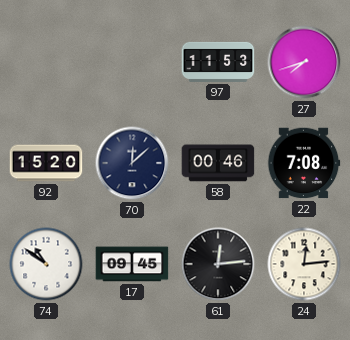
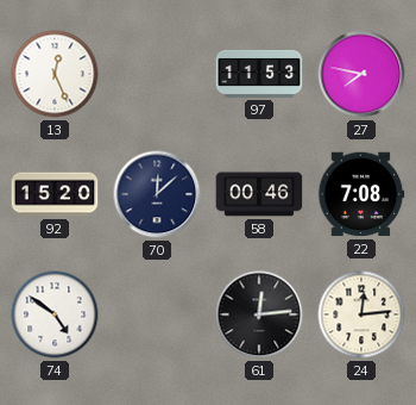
13: none -> 12:26 (55, 74)
27: 7:42 -> 7:47 (361, 74)
74: 10:51 -> 4:51 (55, 314)
17: 09:45 -> none (132, 264)
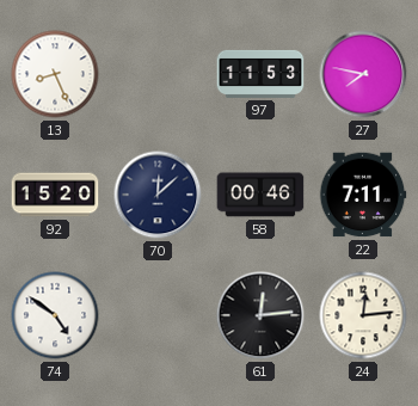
13: 12:26 -> 8:26 (55, 74)
22: 7:08 -> 7:11 (363, 195)
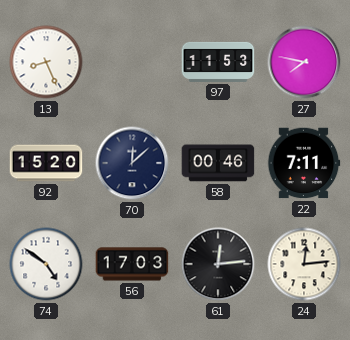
56: none -> 17:03 (132, 264)
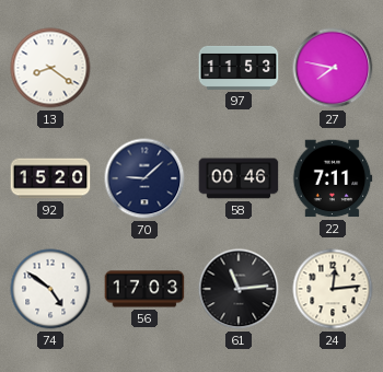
13: 8:26 -> 8:21 (50, 68)
70: 12:08 -> 9:08 (144, 178)
61: 12:14 -> 11:14 (239, 289)
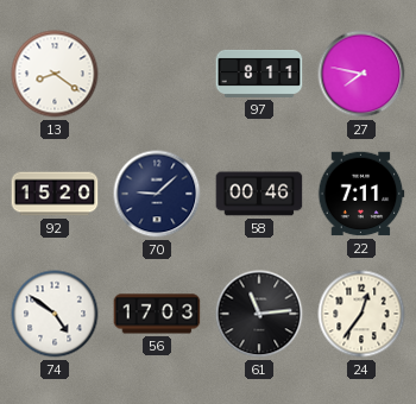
97: 11:53 -> 8:11 (259, 74)
24: 12:14 -> 12:36 (361, 314)
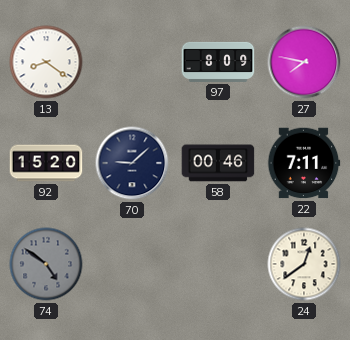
97: 8:11 -> 8:09 (218, 62)
74 dial: white -> grey (46, 264)
56: 17:03 -> none (157, 314)
61: 11:14 -> none (259, 314)
24: 12:36 -> 12:39 (304, 264)
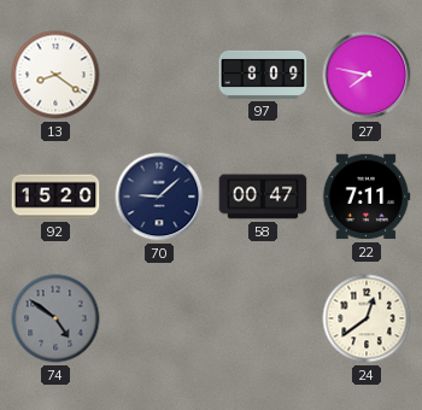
58: 00:46 -> 00:47 (263, 197)
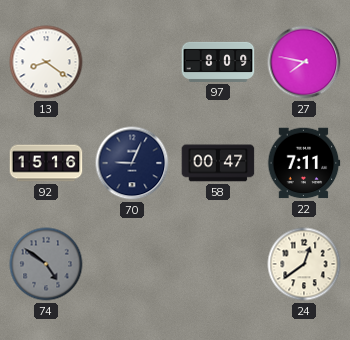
92: 15:20 -> 15:16 (46, 163)
70: 9:08 -> 9:04 (132, 163)
